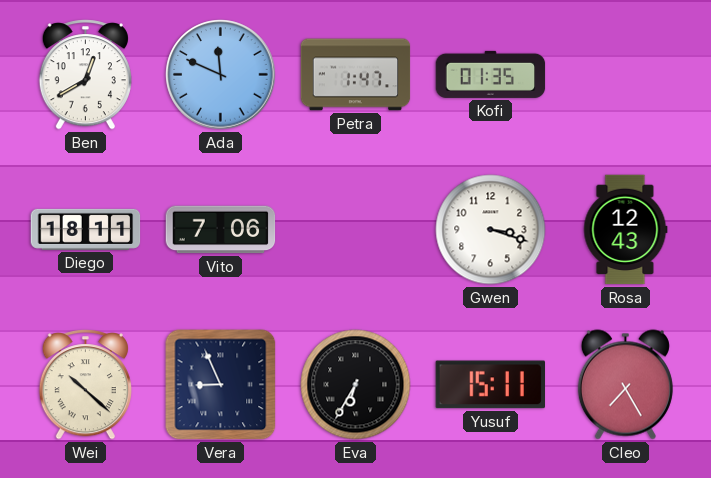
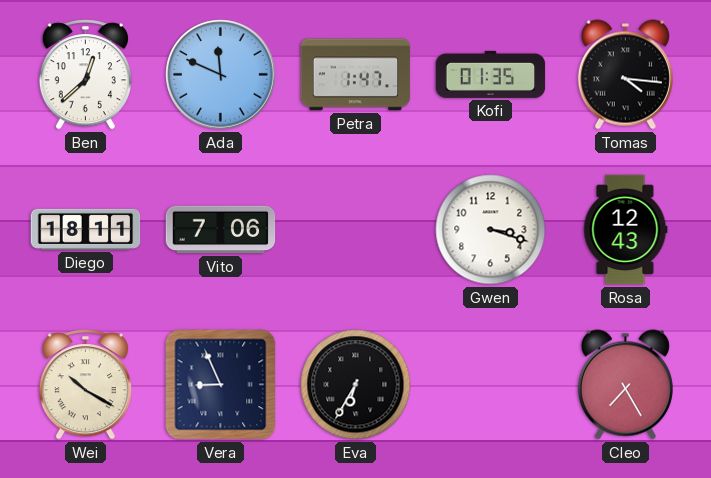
Ben: 12:40 -> 12:38 (85, 75)
Tomas: none -> 4:16 (625, 75)
Wei: 10:22 -> 10:20 (85, 385)
Yusuf: 15:11 -> none (490, 385)
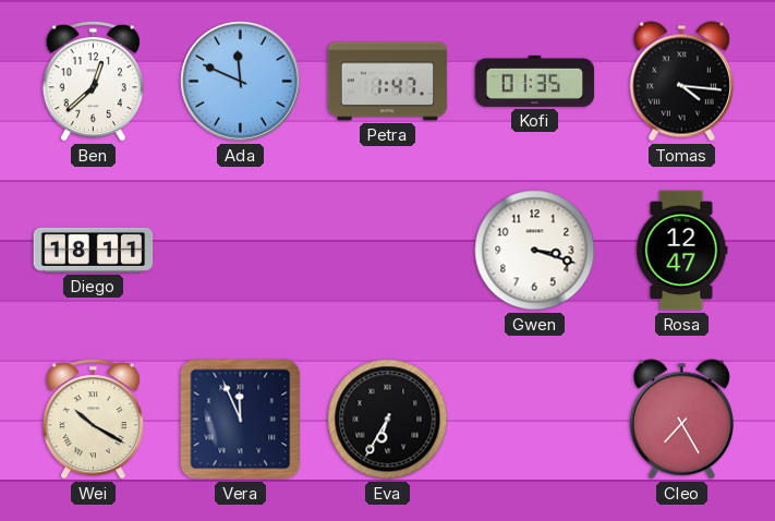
Vito: 7:06 -> none (221, 230)
Rosa: 12:43 -> 12:47 (681, 251)
Vera: 8:56 -> 11:56 (241, 420)
